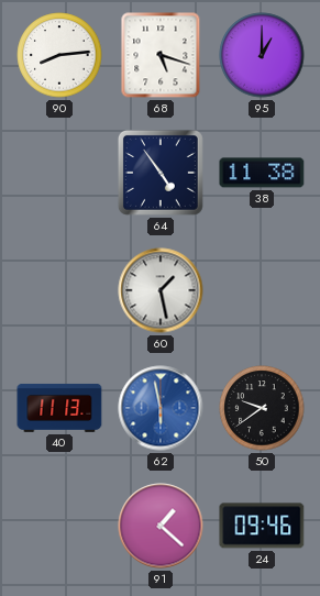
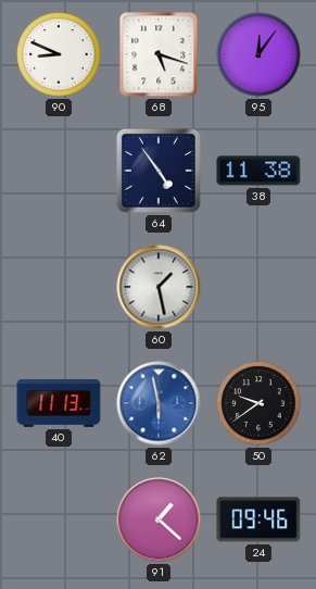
90: 8:14 -> 8:49 (59, 54)
95: 1:00 -> 12:06 (258, 54)
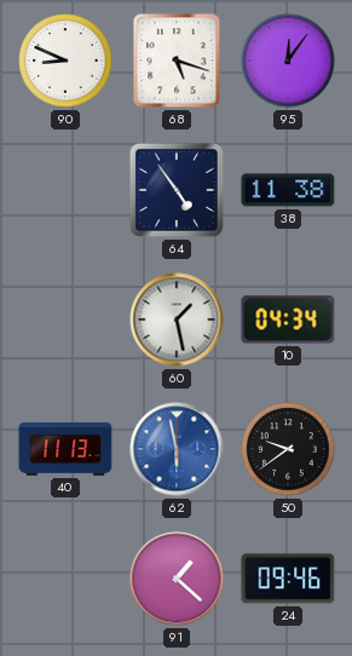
10: none -> 04:34 (288, 320)
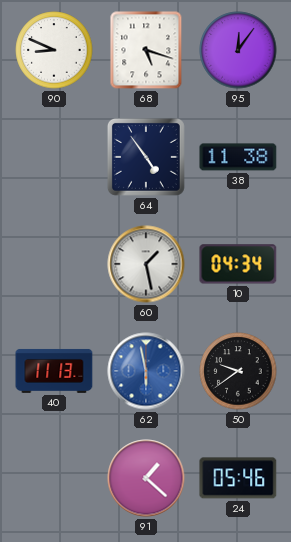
24: 09:46 -> 05:46 (238, 478)
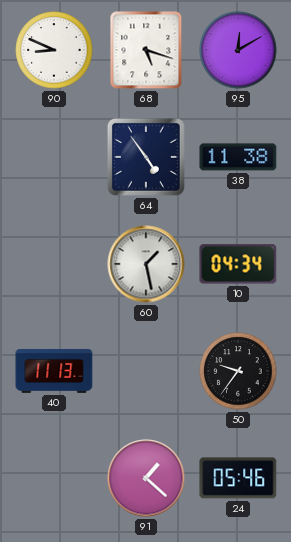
95: 12:06 -> 12:10 (238, 50)
62: 5:58 -> none (146, 371)
50: 9:39 -> 9:36 (238, 371)
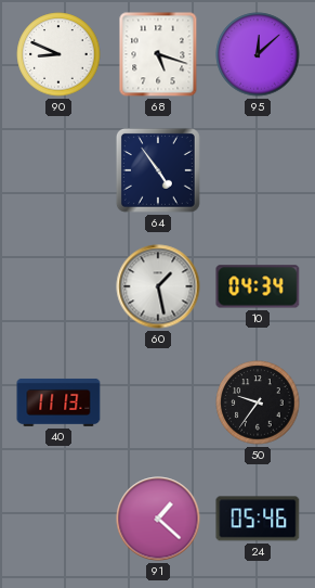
95: 12:10 -> 12:08 (258, 54)
38: 11:38 -> none (238, 157)
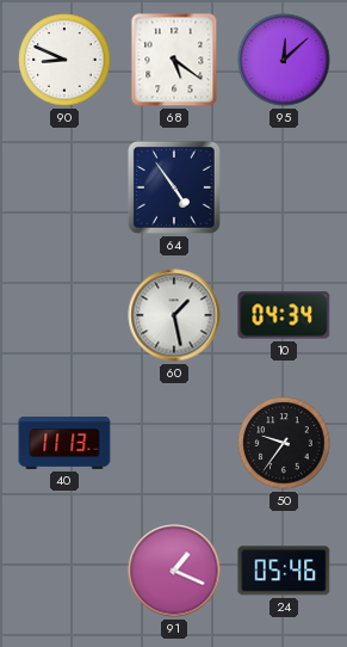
68: 5:18 -> 5:21 (174, 60)
91: 1:22 -> 1:19 (174, 571)
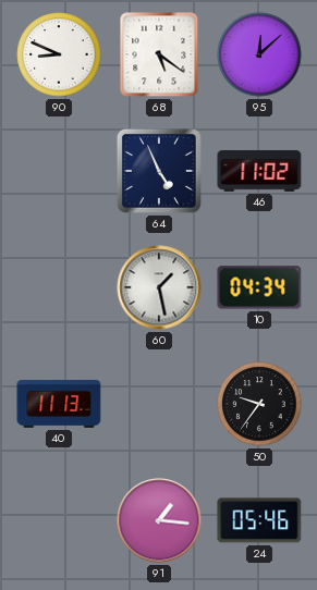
64: 4:54 -> 4:56 (159, 171)
46: none -> 11:02 (259, 171)
91: 1:19 -> 1:16 (159, 520)
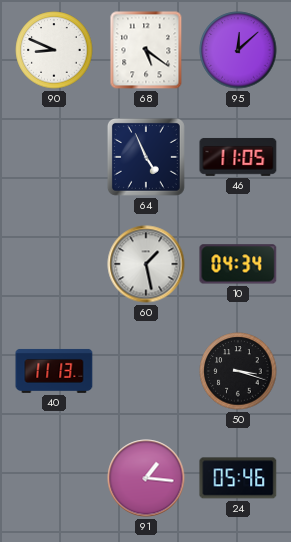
46: 11:02 -> 11:05 (238, 157)
50: 9:36 -> 3:18 (238, 371)
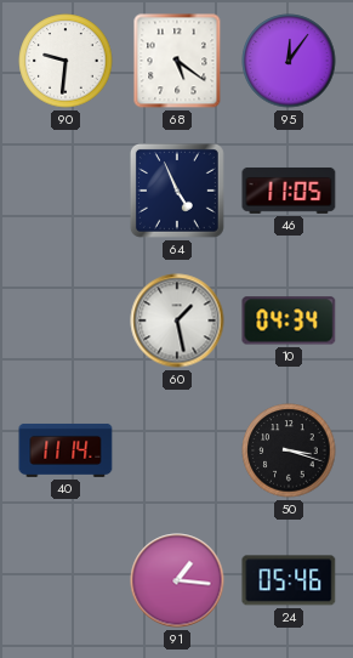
90: 8:49 -> 9:31 (66, 61)
95: 12:08 -> 12:06 (289, 61)
40: 11:13 -> 11:14 (66, 450)
